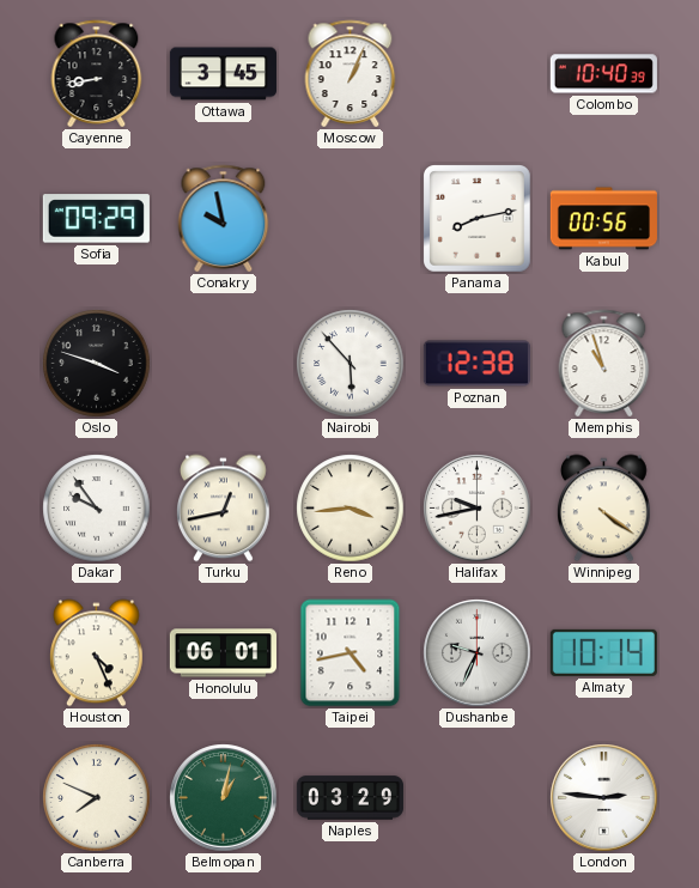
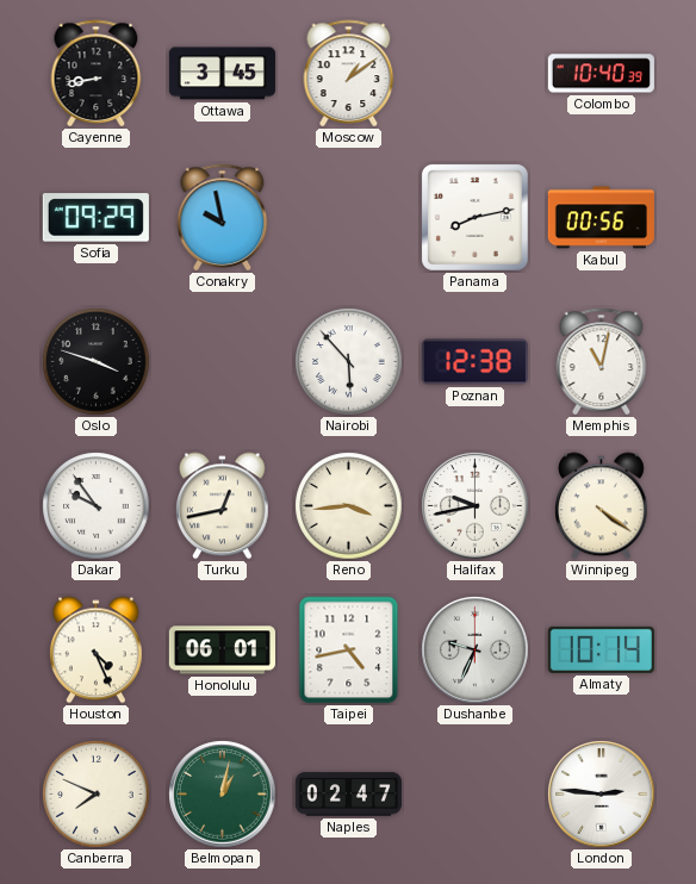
Moscow: 1:04 -> 1:09 (349, 73)
Memphis: 10:57 -> 11:02 (602, 361)
Naples: 03:29 -> 02:47 (348, 795)
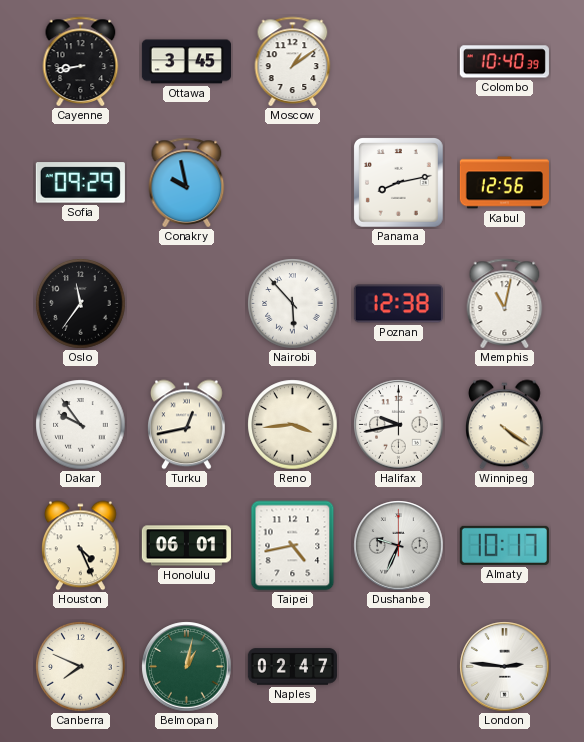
Kabul: 00:56 -> 12:56 (504, 183)
Oslo: 3:48 -> 11:36 (81, 304)
Almaty: 10:14 -> 10:17 (504, 545)
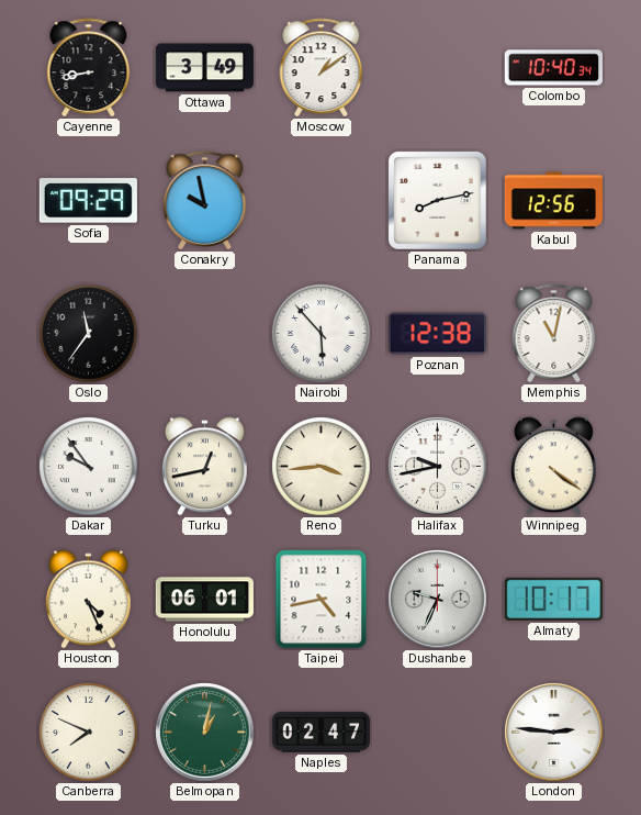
Ottawa: 3:45 -> 3:49 (204, 68)
Colombo: 10:40:39 -> 10:40:34 (553, 68)
